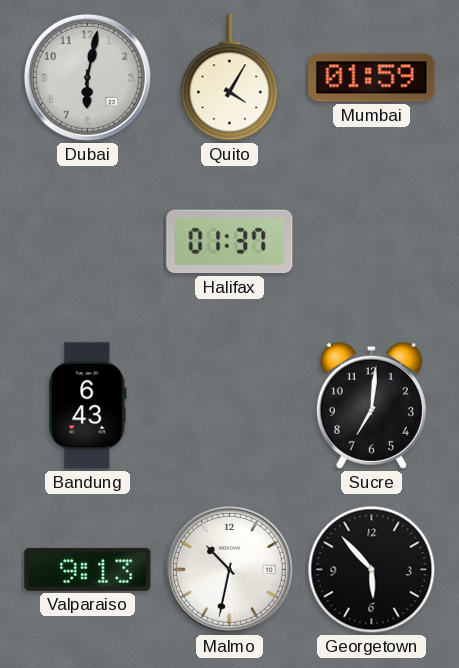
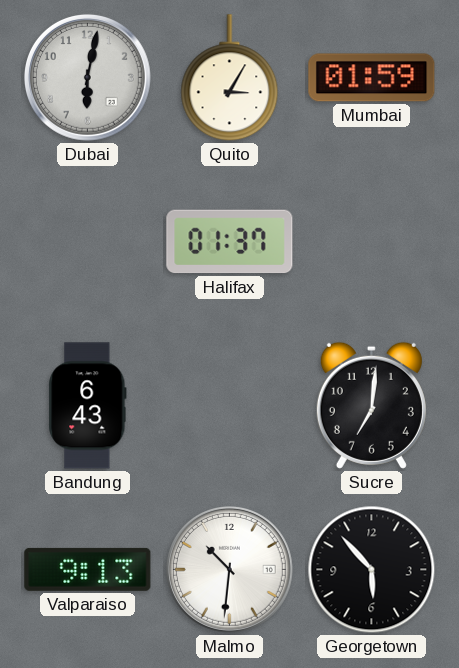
Quito: 4:05 -> 3:05 (230, 78)
Malmo: 10:32 -> 10:31 (229, 569)
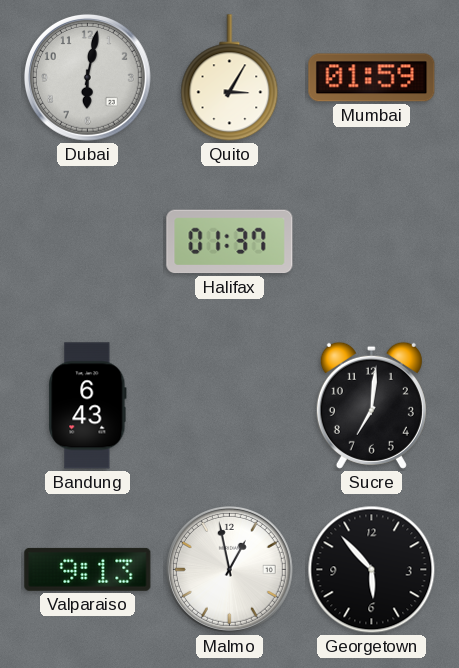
Malmo: 10:31 -> 12:58 (229, 569)
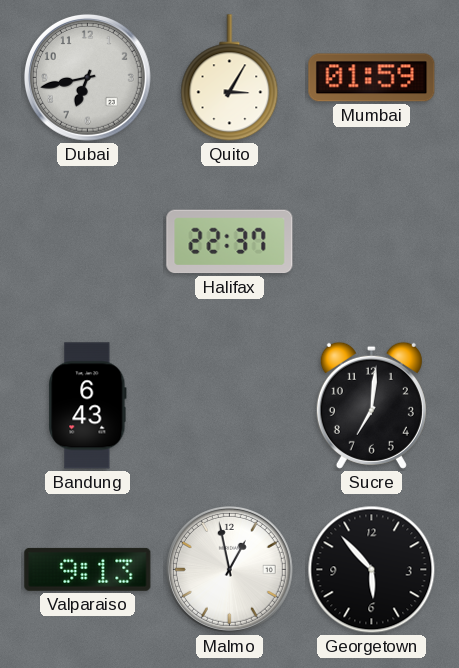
Dubai: 6:02 -> 6:43 (87, 77)
Halifax: 01:37 -> 22:37 (230, 242)
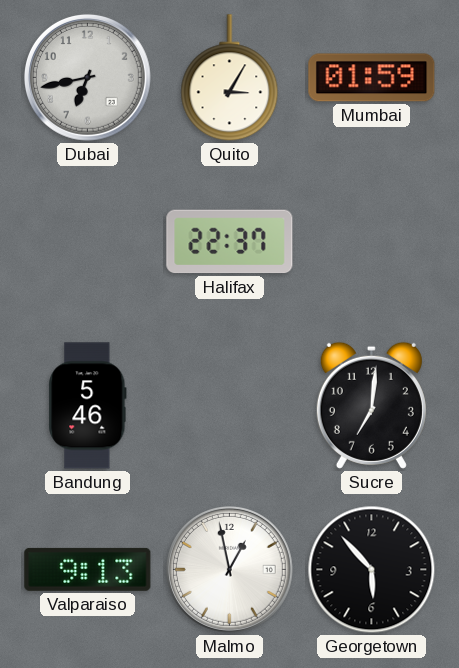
Bandung: 6:43 -> 5:46 (88, 406)
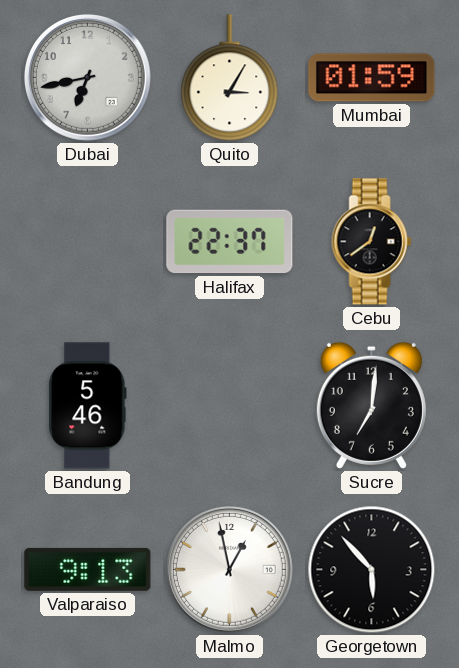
Cebu: none -> 12:39 (372, 242)
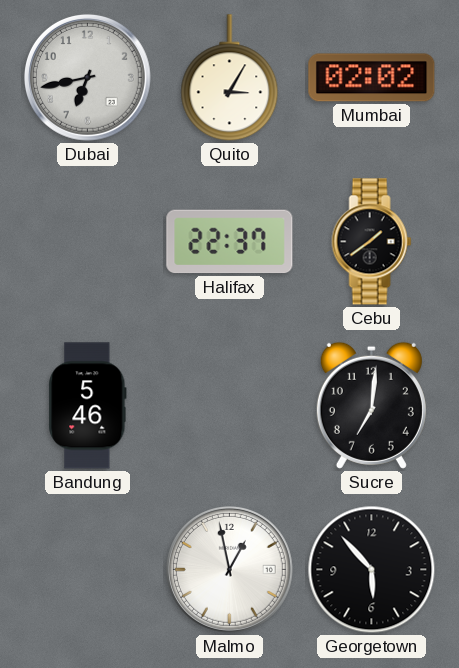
Mumbai: 01:59 -> 02:02 (372, 78)
Cebu: 12:39 -> 1:39 (372, 242)
Valparaiso: 9:13 -> none (88, 569)
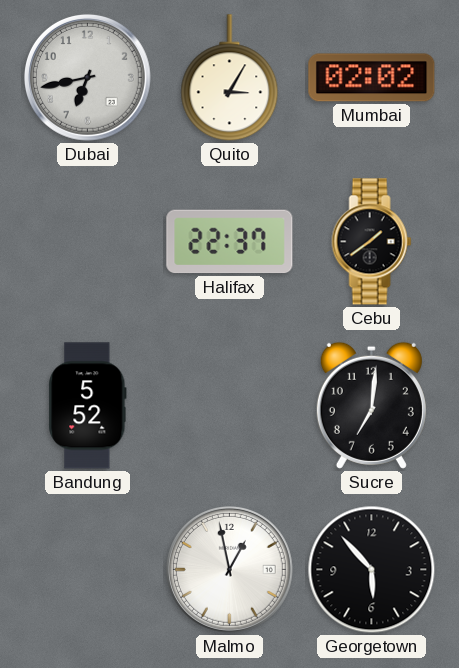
Bandung: 5:46 -> 5:52 (88, 406)
